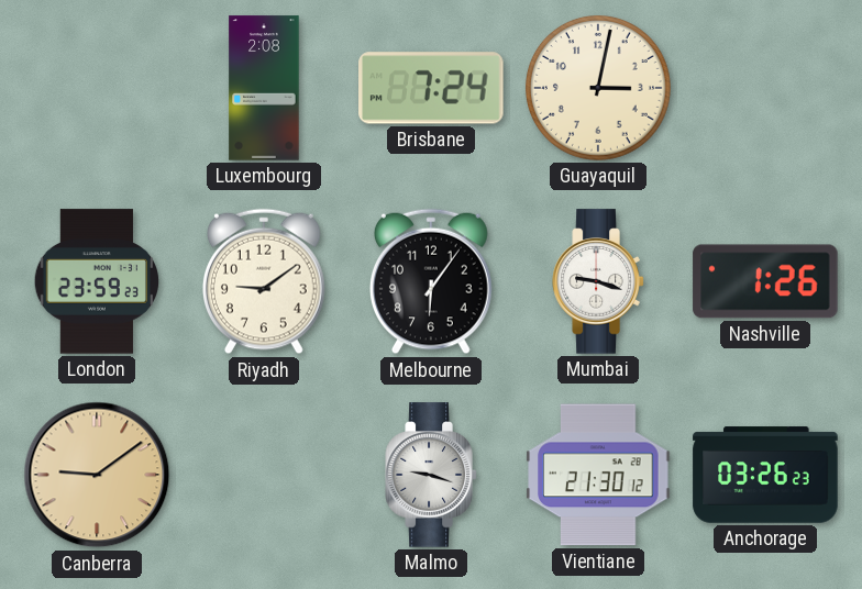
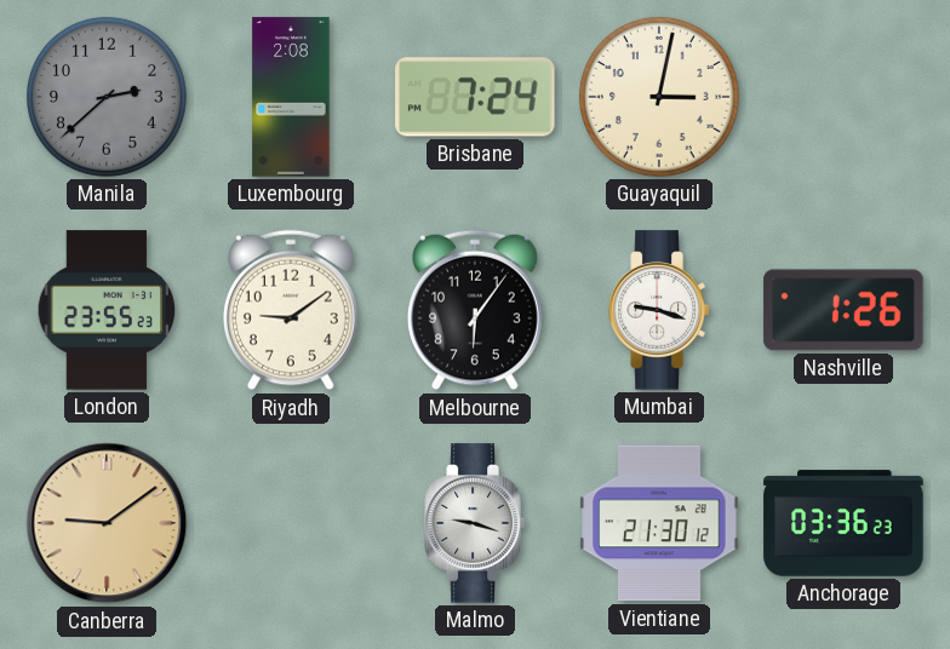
Manila: none -> 2:38 (107, 97)
London: 23:59 -> 23:55 (105, 310)
Anchorage: 03:26 -> 03:36 (843, 523)
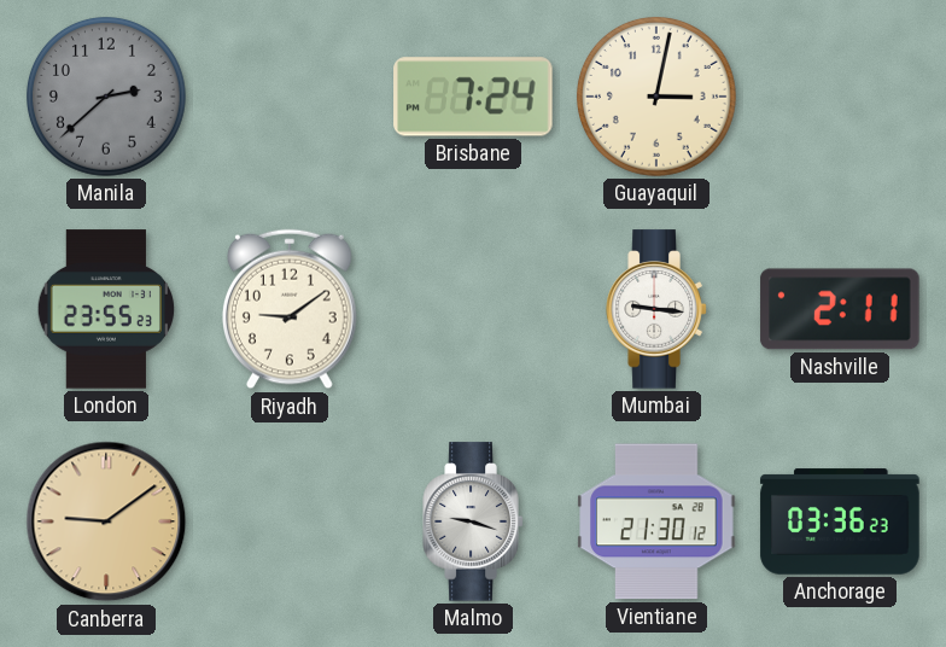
Luxembourg: 2:08 -> none (291, 97)
Melbourne: 6:06 -> none (475, 310)
Mumbai: 9:18 -> 9:16 (656, 309)
Nashville: 1:26 -> 2:11 (840, 309)
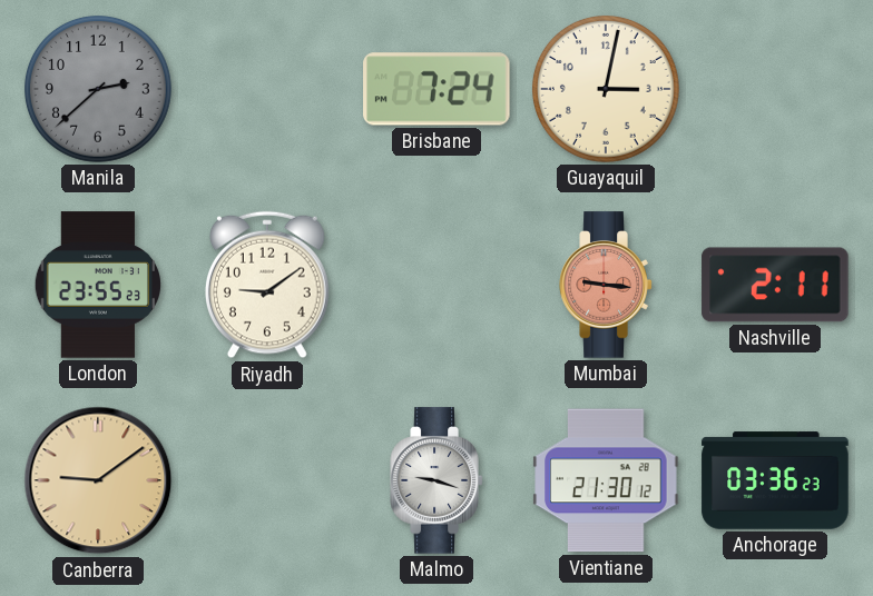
Mumbai dial: white -> salmon (606, 285)
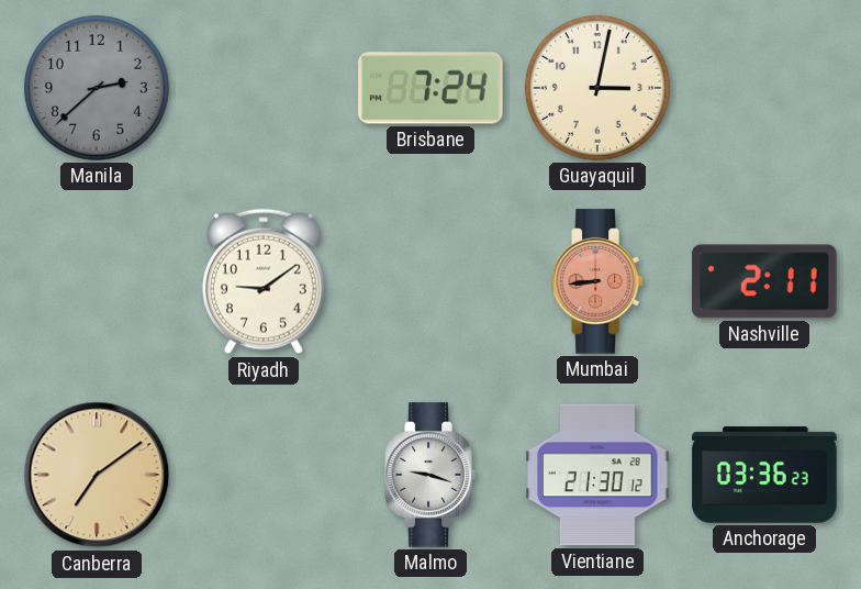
London: 23:55 -> none (97, 285)
Mumbai: 9:16 -> 8:44 (597, 281)
Canberra: 9:09 -> 7:09 (97, 475)
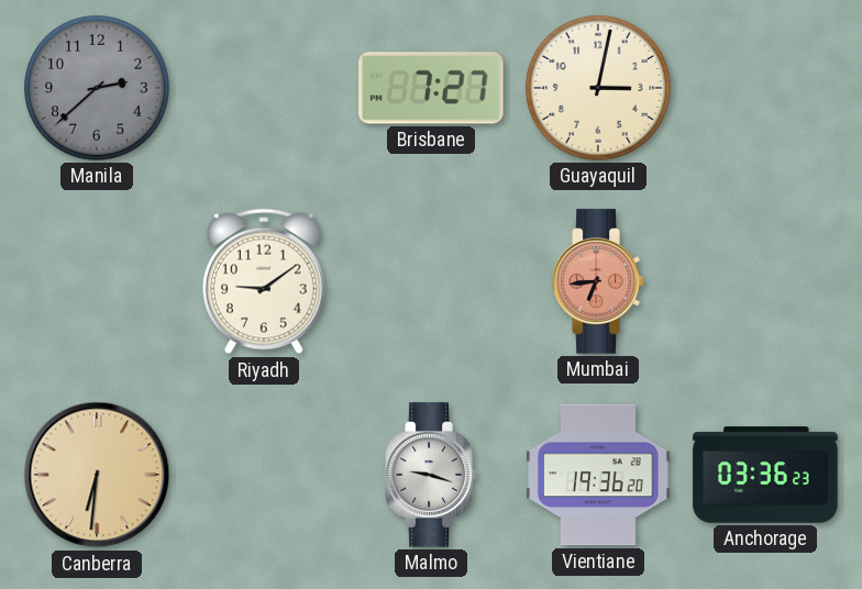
Brisbane: 7:24 -> 7:27 (431, 88)
Mumbai: 8:44 -> 6:44 (598, 281)
Nashville: 2:11 -> none (764, 281)
Canberra: 7:09 -> 6:31 (97, 475)
Vientiane: 21:30 -> 19:36 (598, 475)
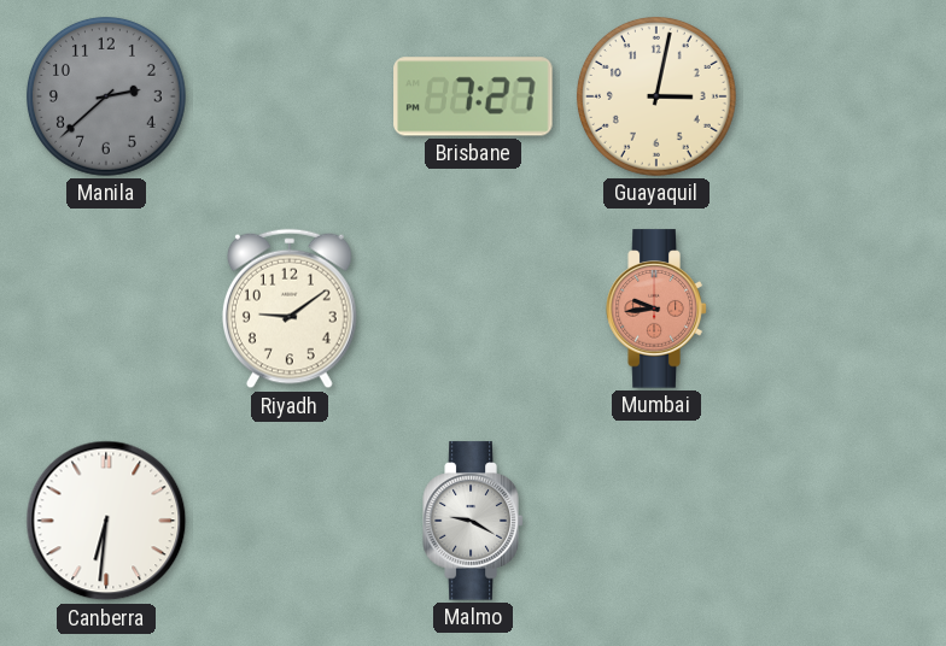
Mumbai: 6:44 -> 9:44 (656, 309)
Canberra dial: champagne -> white (106, 521)
Malmo: 9:18 -> 9:20 (473, 521)
Vientiane: 19:36 -> none (598, 475)
Anchorage: 03:36 -> none (765, 475)
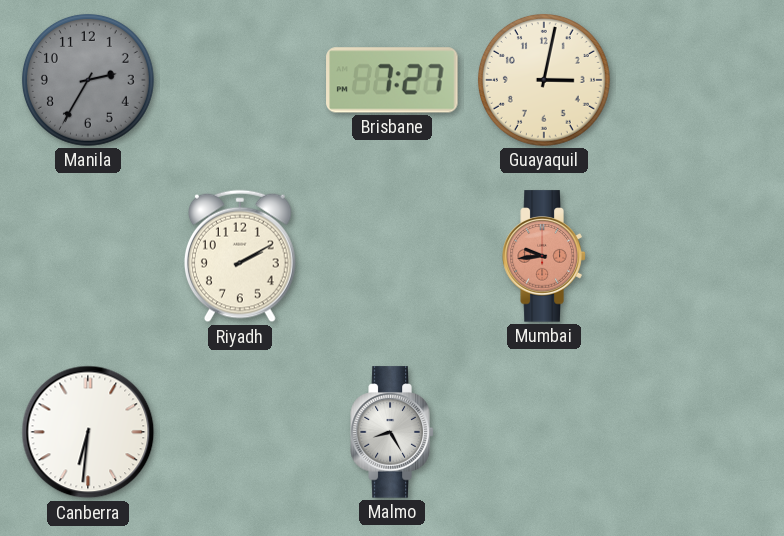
Manila: 2:38 -> 2:35 (88, 80)
Riyadh: 9:09 -> 2:10 (240, 256)
Malmo: 9:20 -> 8:25 (392, 432)
